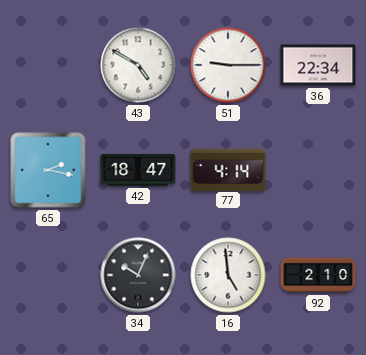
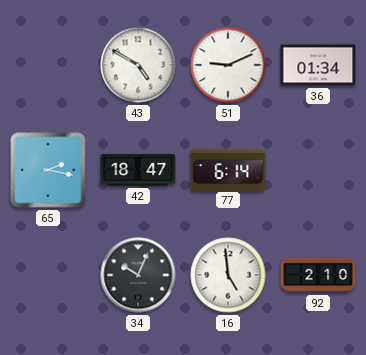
51: 9:15 -> 9:11 (228, 65)
36: 22:34 -> 01:34 (318, 65)
77: 4:14 -> 6:14 (228, 169)
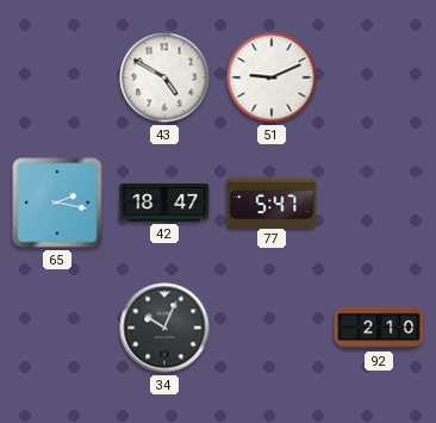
36: 01:34 -> none (318, 65)
77: 6:14 -> 5:47 (272, 201)
16: 4:59 -> none (228, 275)
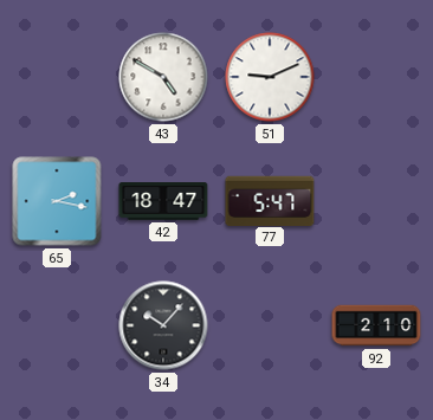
34: 10:04 -> 10:07 (163, 325)
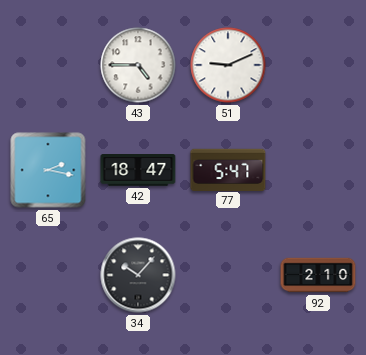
43: 4:50 -> 4:45 (138, 65)
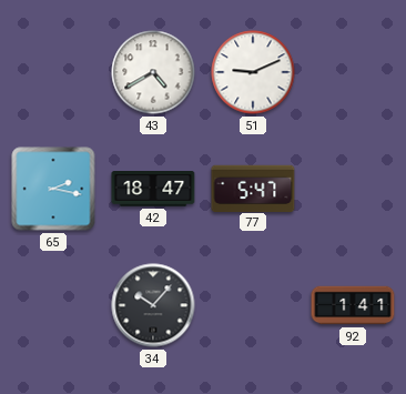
43: 4:45 -> 4:40 (153, 72)
92: 2:10 -> 1:41 (353, 305)
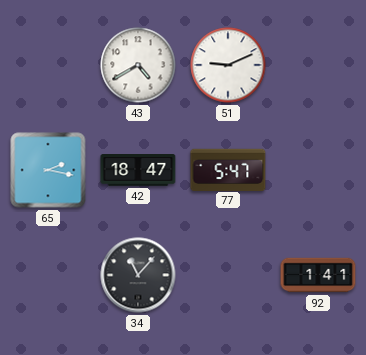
34: 10:07 -> 11:07 (138, 275)
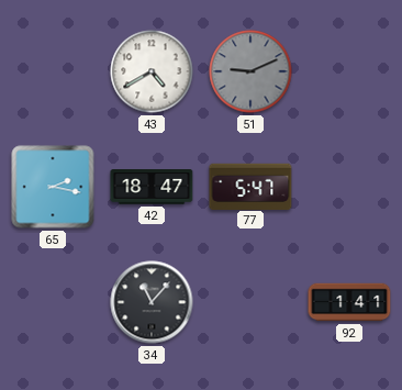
51 dial: white -> grey (250, 71)
